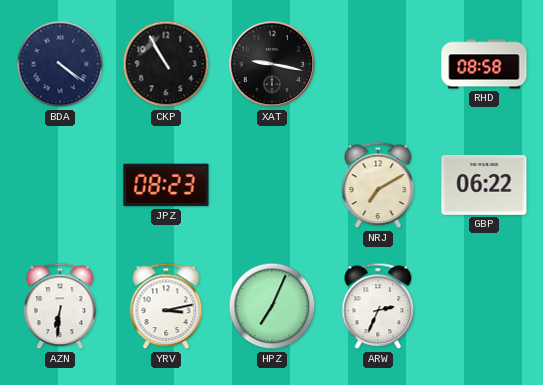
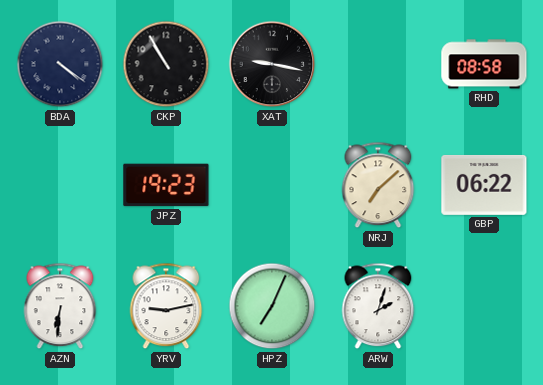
JPZ: 08:23 -> 19:23 (166, 185)
NRJ: 7:10 -> 7:08 (378, 185)
YRV: 3:13 -> 9:13 (166, 306)
ARW: 2:34 -> 2:03 (378, 306)
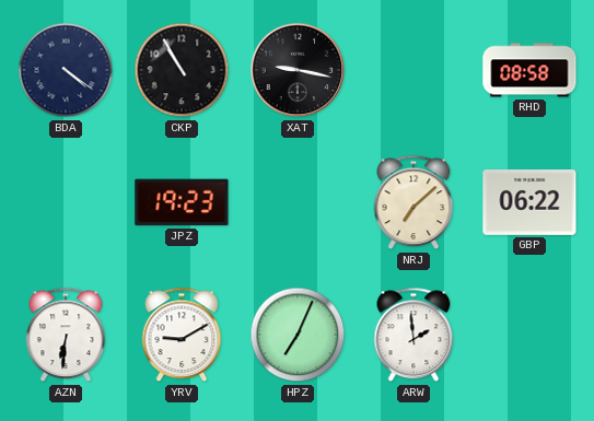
YRV: 9:13 -> 9:10 (182, 335)
ARW: 2:03 -> 1:59 (414, 335)
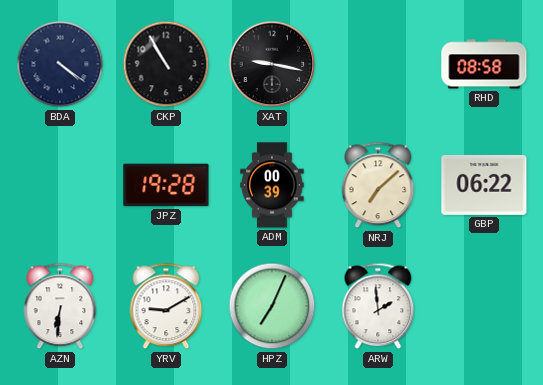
JPZ: 19:23 -> 19:28 (166, 185)
ADM: none -> 00:39 (272, 185)
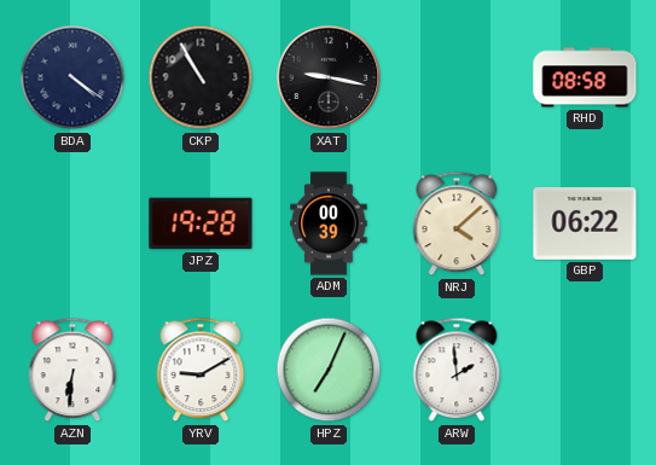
NRJ: 7:08 -> 4:08 (457, 223)
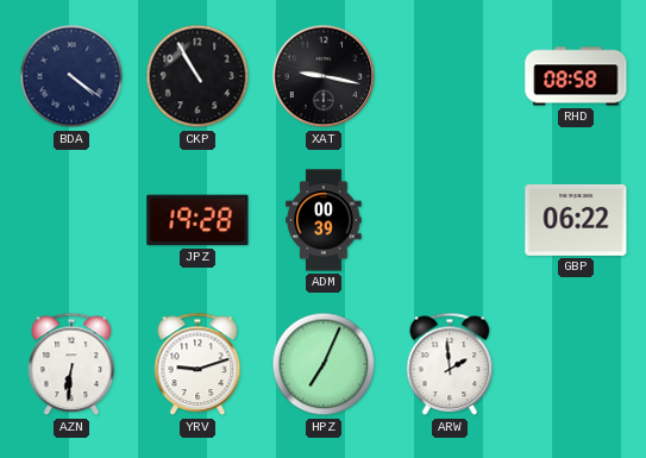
NRJ: 4:08 -> none (457, 223)
YRV: 9:10 -> 9:12 (197, 364)
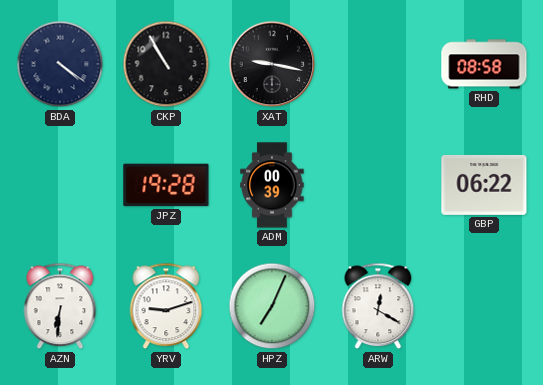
ARW: 1:59 -> 12:20 (378, 306)
